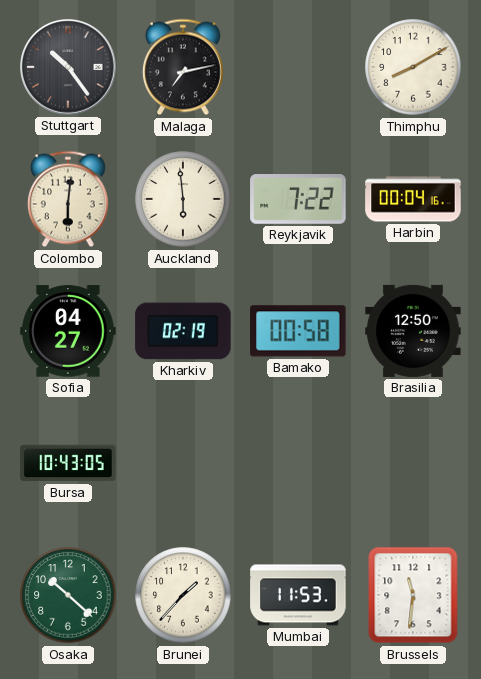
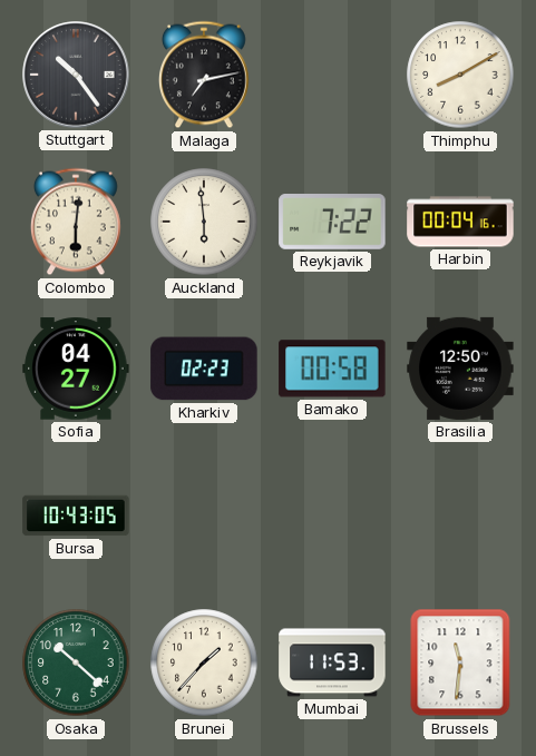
Kharkiv: 02:19 -> 02:23 (204, 369)
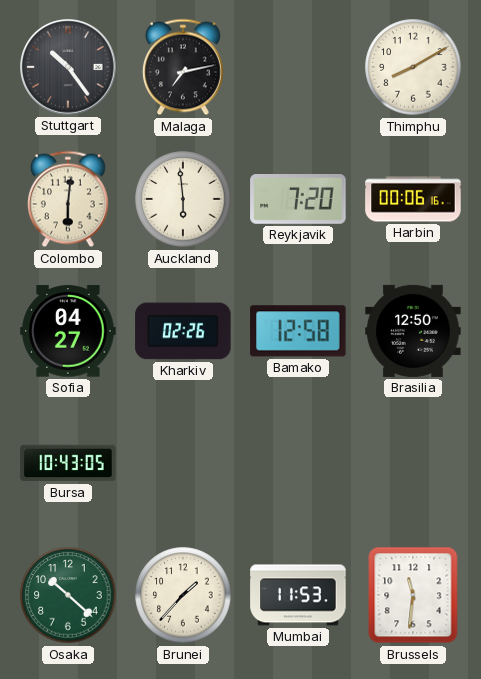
Reykjavik: 7:22 -> 7:20 (298, 200)
Harbin: 00:04 -> 00:06 (413, 199)
Kharkiv: 02:23 -> 02:26 (183, 331)
Bamako: 00:58 -> 12:58 (298, 331)
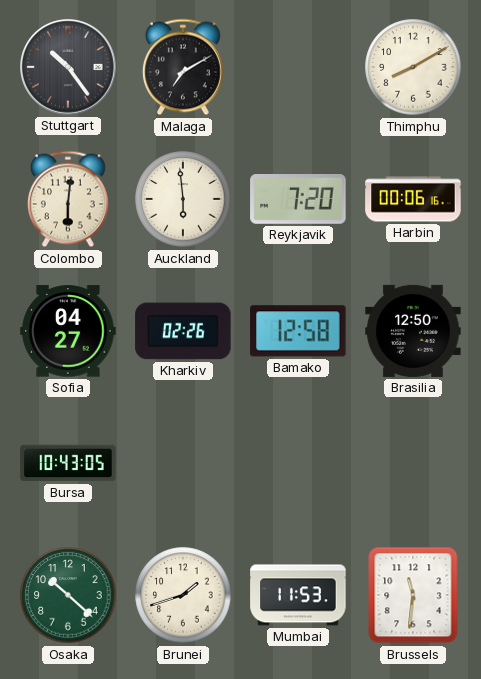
Malaga: 7:13 -> 7:10 (183, 67)
Brunei: 1:37 -> 1:42 (183, 595)
